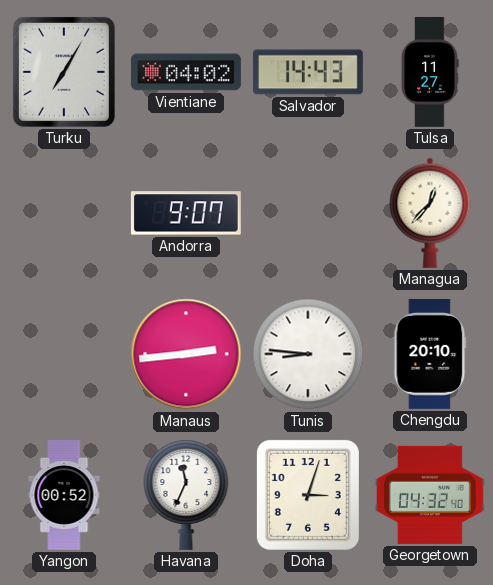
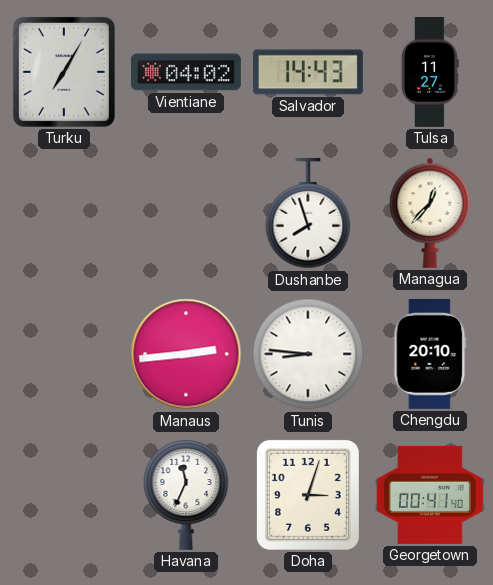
Andorra: 9:07 -> none (186, 213)
Dushanbe: none -> 7:57 (308, 213)
Yangon: 00:52 -> none (64, 495)
Georgetown: 04:32 -> 00:41 (430, 495)
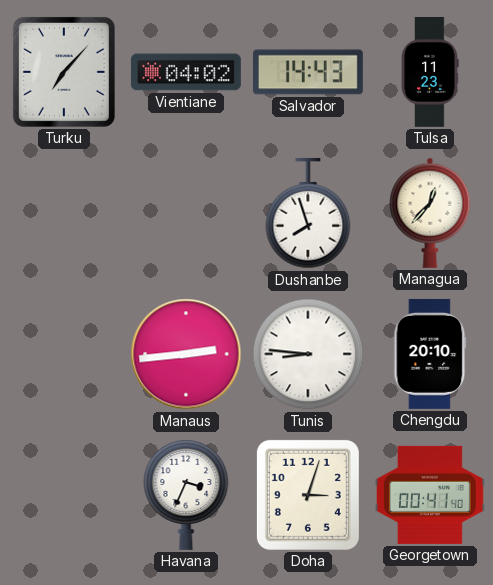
Turku: 7:05 -> 7:07 (64, 72)
Tulsa: 11:27 -> 11:23 (430, 72)
Havana: 11:34 -> 3:34 (186, 495)
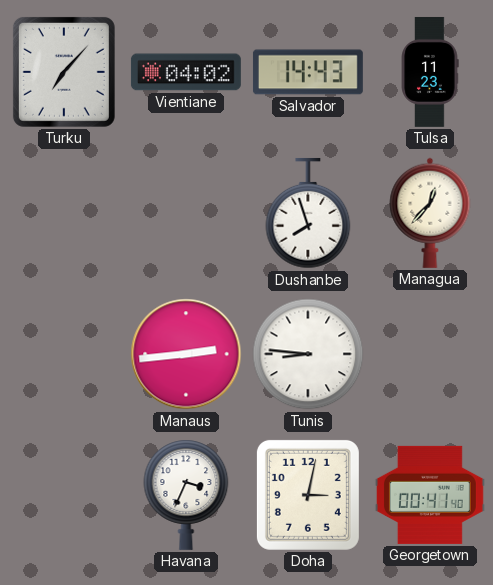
Chengdu: 20:10 -> none (430, 354)
Doha: 3:03 -> 3:02 (308, 495)
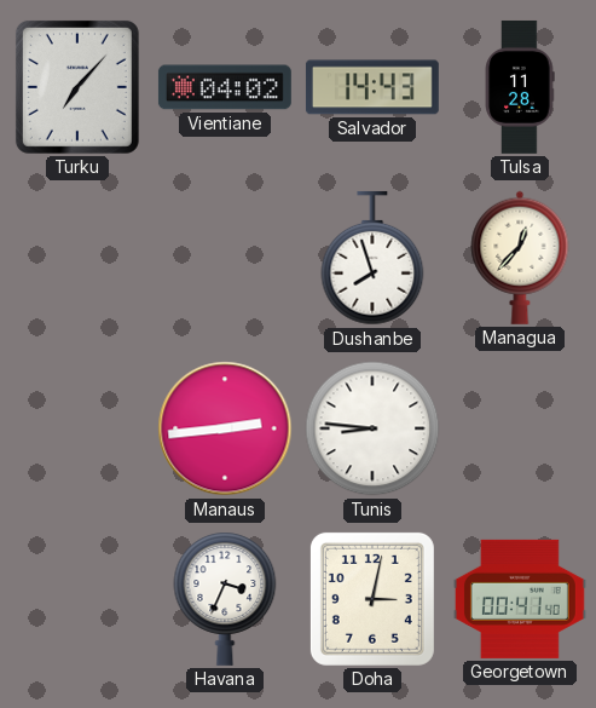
Tulsa: 11:23 -> 11:28 (520, 87)
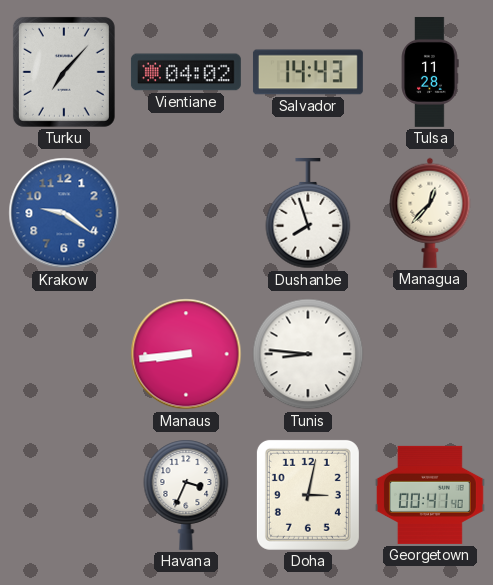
Krakow: none -> 9:21 (64, 213)
Manaus: 2:44 -> 8:44 (186, 354)
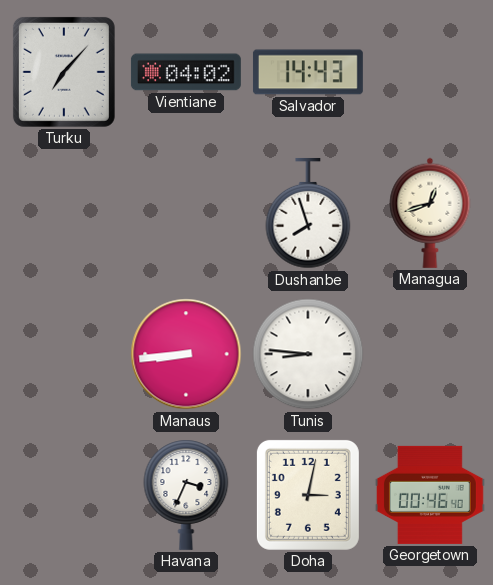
Tulsa: 11:28 -> none (430, 72)
Krakow: 9:21 -> none (64, 213)
Managua: 12:37 -> 12:42 (430, 213)
Georgetown: 00:41 -> 00:46 (430, 495)
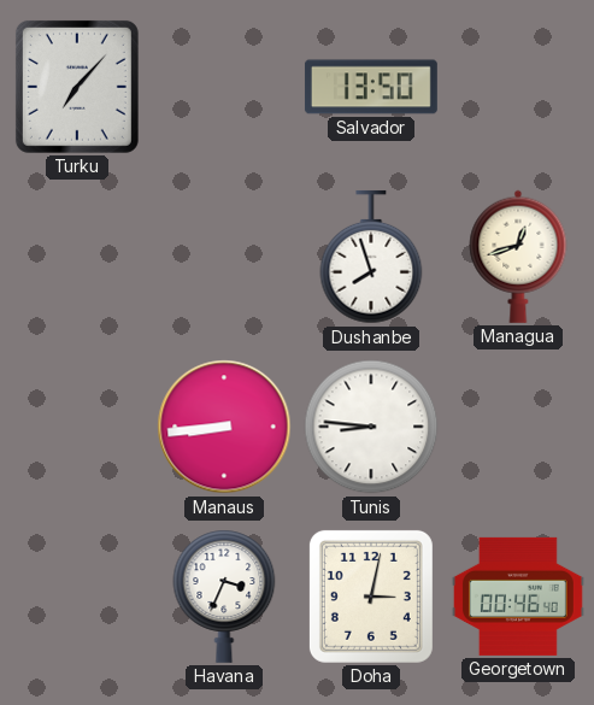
Vientiane: 04:02 -> none (186, 72)
Salvador: 14:43 -> 13:50 (371, 87)
